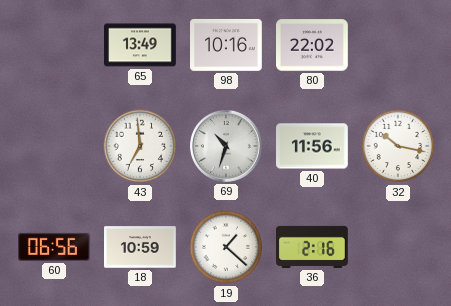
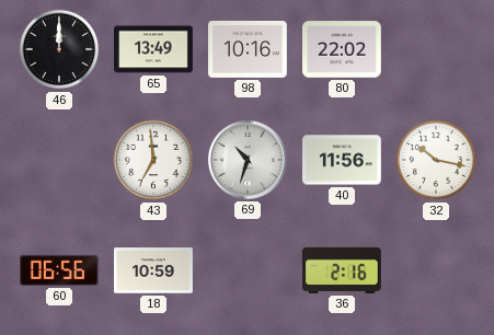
46: none -> 12:00 (59, 49)
19: 1:22 -> none (226, 247)
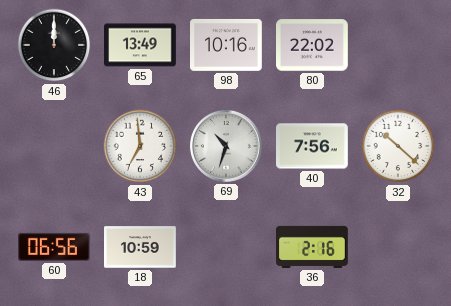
40: 11:56 -> 7:56 (313, 146)
32: 10:17 -> 10:22 (398, 146)
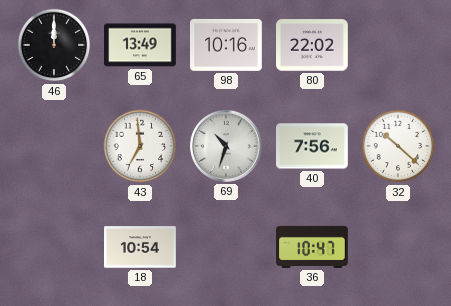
60: 06:56 -> none (55, 247)
18: 10:59 -> 10:54 (141, 247)
36: 2:16 -> 10:47 (313, 247)
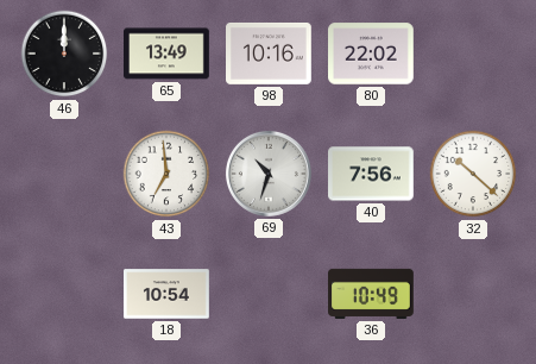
36: 10:47 -> 10:49 (372, 294)
